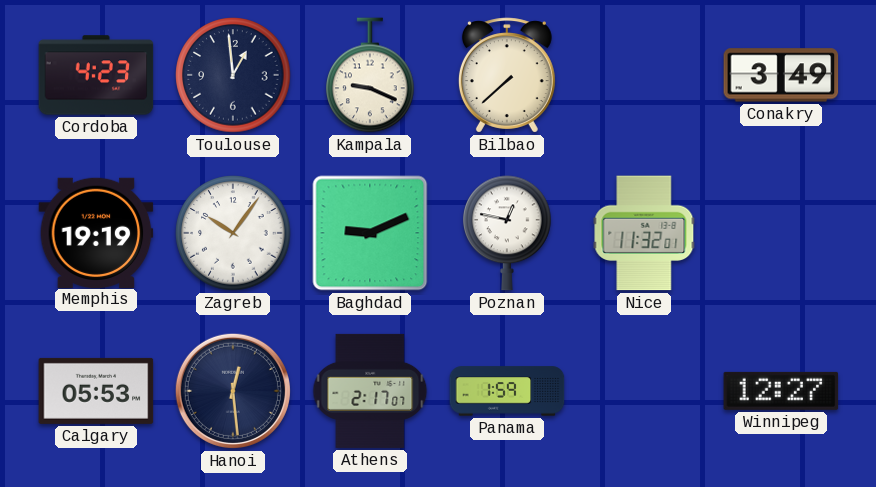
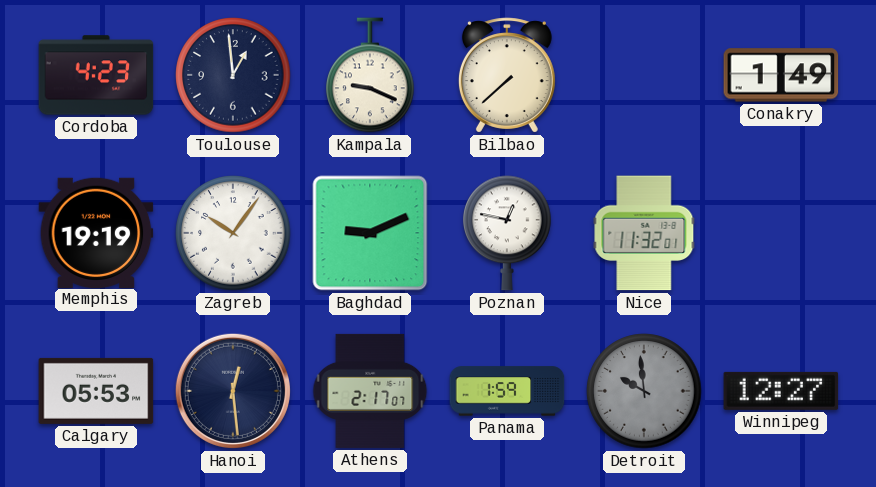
Conakry: 3:49 -> 1:49 (781, 75)
Detroit: none -> 9:59 (644, 391)
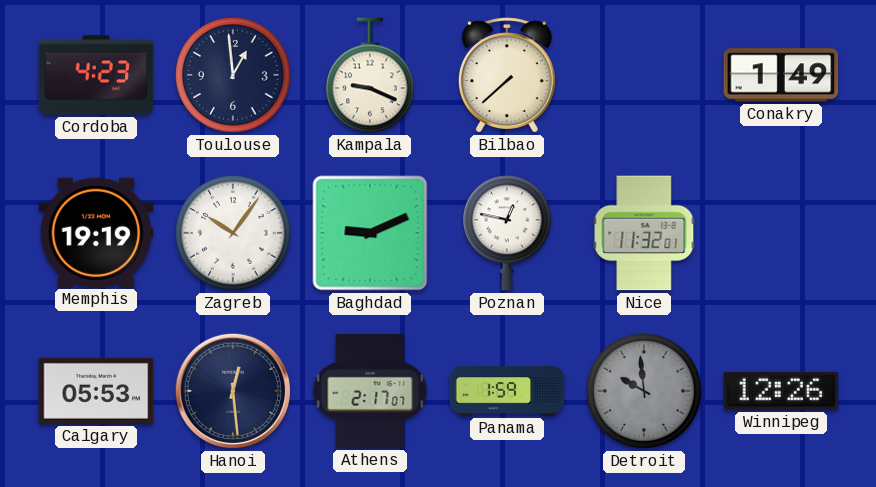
Winnipeg: 12:27 -> 12:26 (781, 391)
